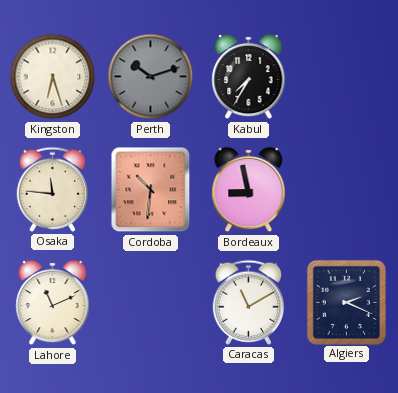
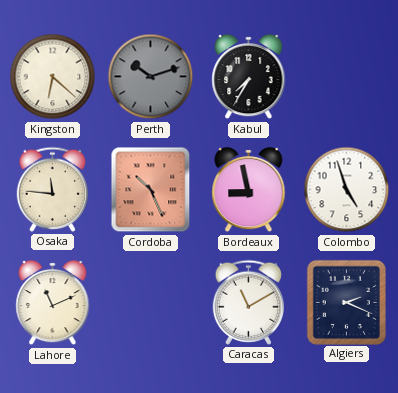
Kingston: 6:27 -> 6:22 (53, 77)
Cordoba: 10:31 -> 10:26 (151, 190)
Colombo: none -> 4:57 (347, 190)
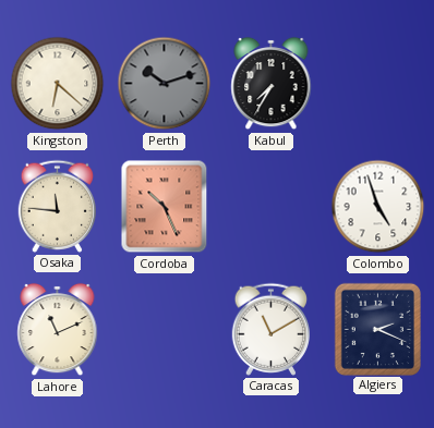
Bordeaux: 8:58 -> none (249, 190)
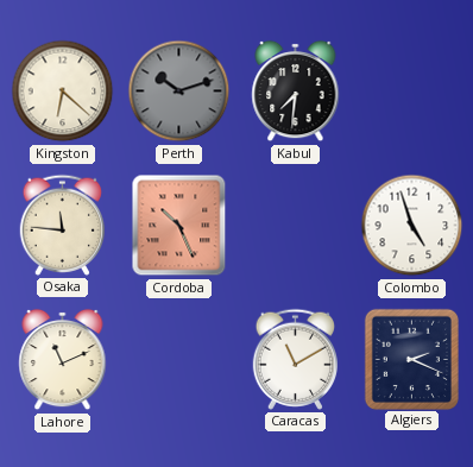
Kabul: 7:35 -> 7:31 (296, 91)
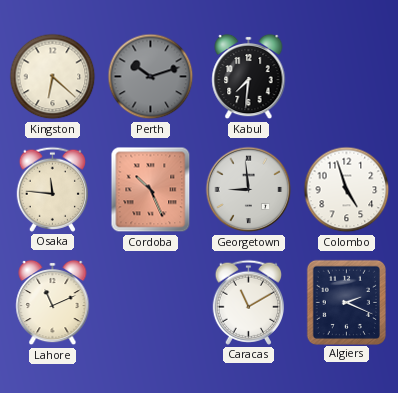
Georgetown: none -> 8:59 (249, 190)
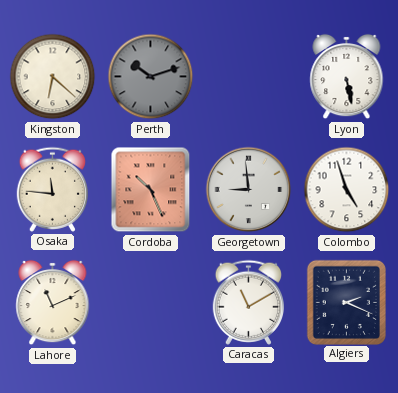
Kabul: 7:31 -> none (249, 77)
Lyon: none -> 5:28 (347, 77)
